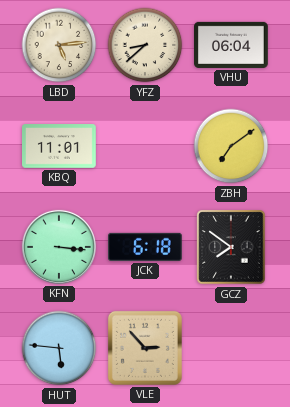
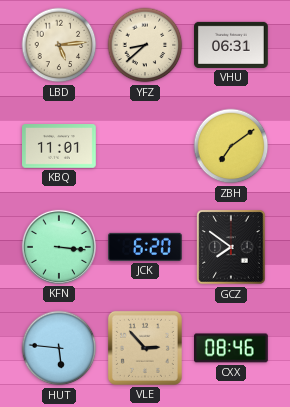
VHU: 06:04 -> 06:31 (232, 45)
JCK: 6:18 -> 6:20 (146, 247)
CXX: none -> 08:46 (232, 348)
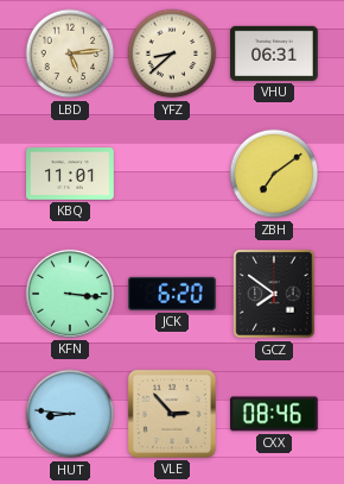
HUT: 5:46 -> 8:46 (70, 414)
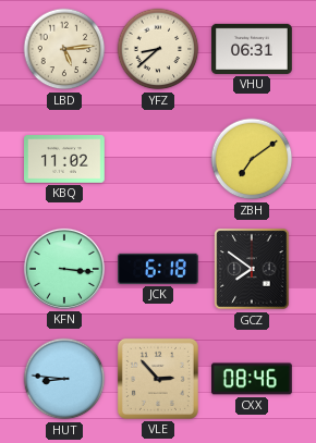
KBQ: 11:01 -> 11:02 (65, 159)
JCK: 6:20 -> 6:18 (159, 269)
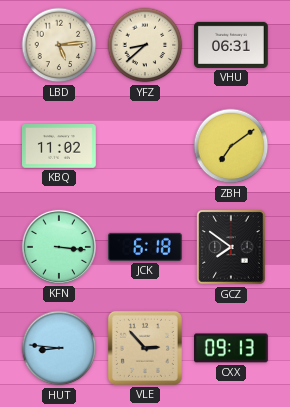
CXX: 08:46 -> 09:13 (232, 348)
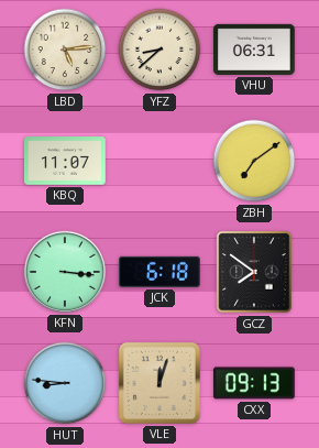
KBQ: 11:02 -> 11:07 (66, 161)
VLE: 2:53 -> 12:03 (159, 383)
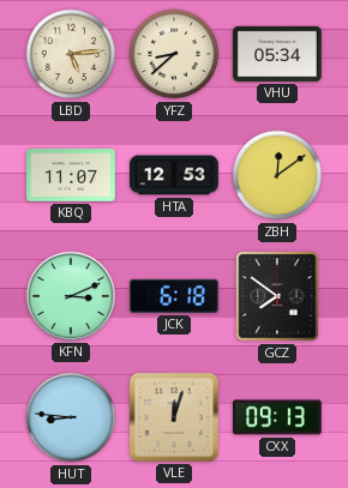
VHU: 06:31 -> 05:34 (278, 54)
HTA: none -> 12:53 (175, 175)
ZBH: 7:09 -> 12:09 (277, 175)
KFN: 3:16 -> 3:11 (71, 296)
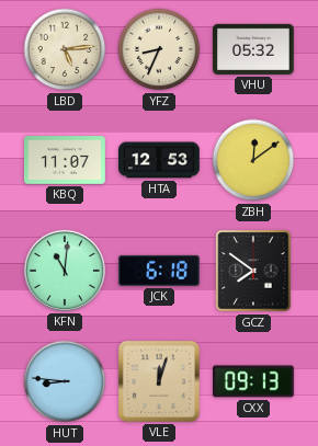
YFZ: 8:38 -> 8:34 (159, 49)
VHU: 05:34 -> 05:32 (254, 49)
KFN: 3:11 -> 11:01 (65, 271)
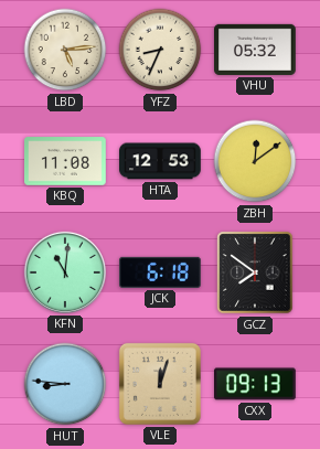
KBQ: 11:07 -> 11:08 (66, 161)
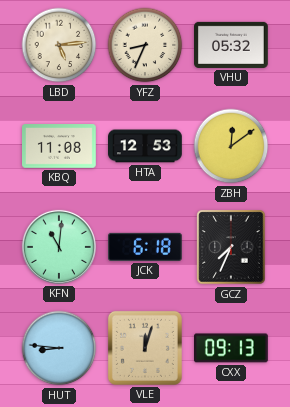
GCZ: 7:51 -> 7:34 (231, 247)
